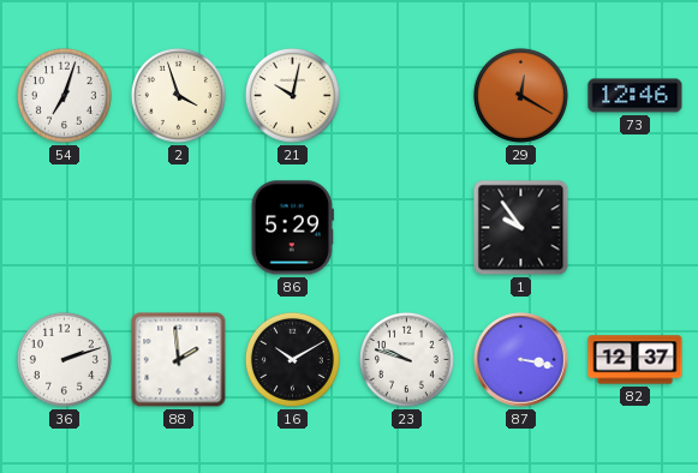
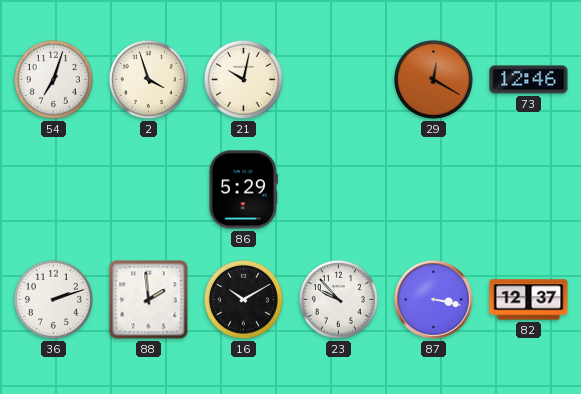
1: 9:54 -> none (521, 228)
23: 9:48 -> 9:53 (338, 299)
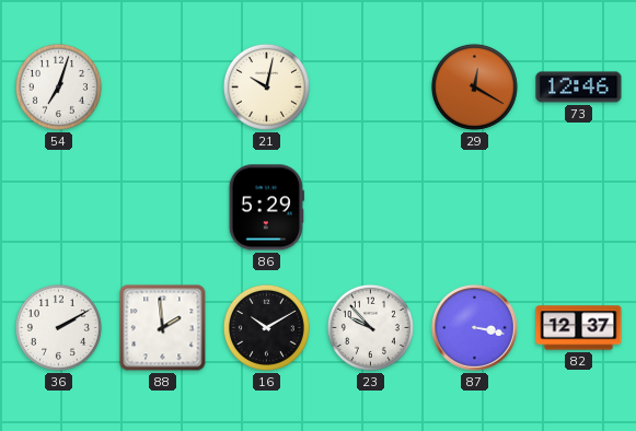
2: 3:57 -> none (148, 79)
36: 2:12 -> 2:10 (58, 327)
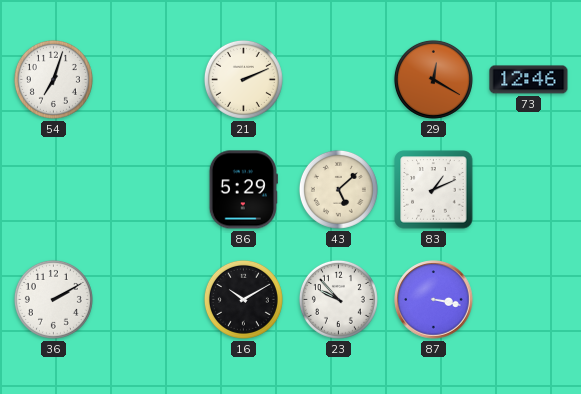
21: 10:02 -> 2:11 (243, 79)
43: none -> 5:08 (338, 189)
83: none -> 1:11 (434, 190)
88: 1:59 -> none (163, 328)
82: 12:37 -> none (579, 328)
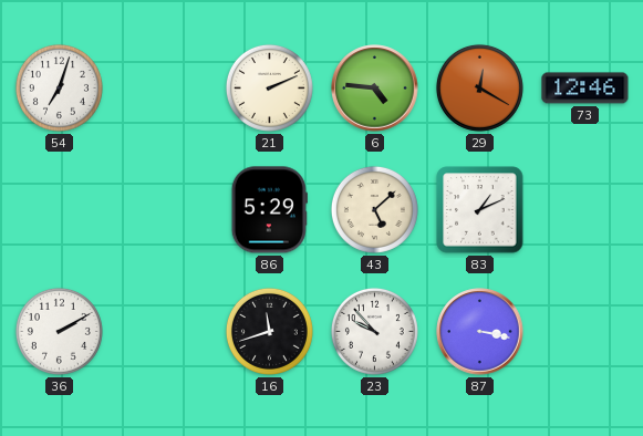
6: none -> 4:46 (375, 89)
16: 10:10 -> 11:42 (269, 331)
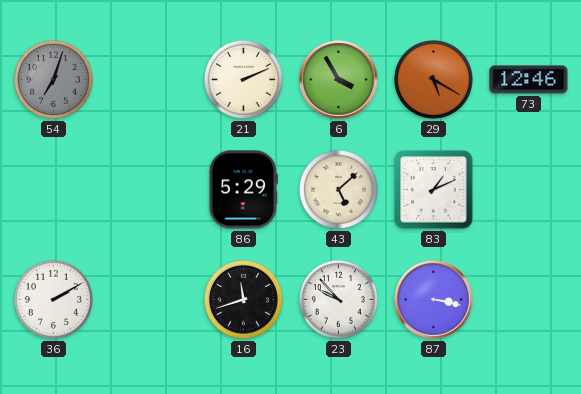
54 dial: white -> grey (53, 79)
6: 4:46 -> 3:55 (339, 80)
29: 12:20 -> 5:20 (433, 79)
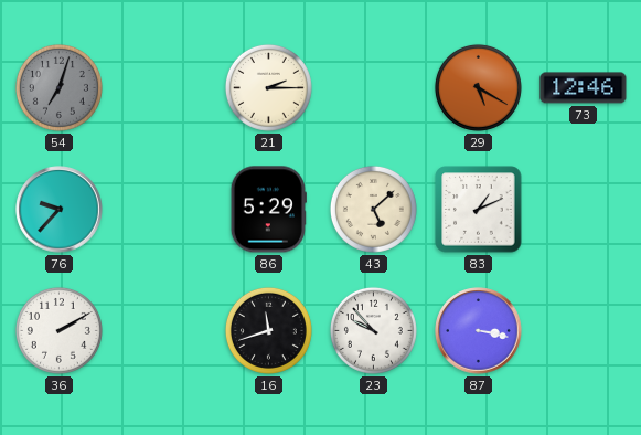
21: 2:11 -> 2:15 (268, 87)
6: 3:55 -> none (339, 80)
76: none -> 9:37 (60, 210)
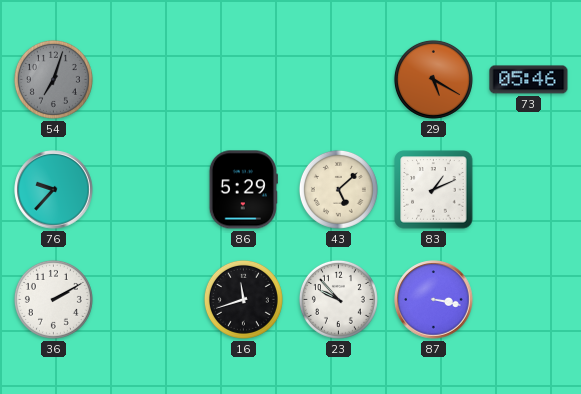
21: 2:15 -> none (268, 87)
73: 12:46 -> 05:46 (529, 80)
